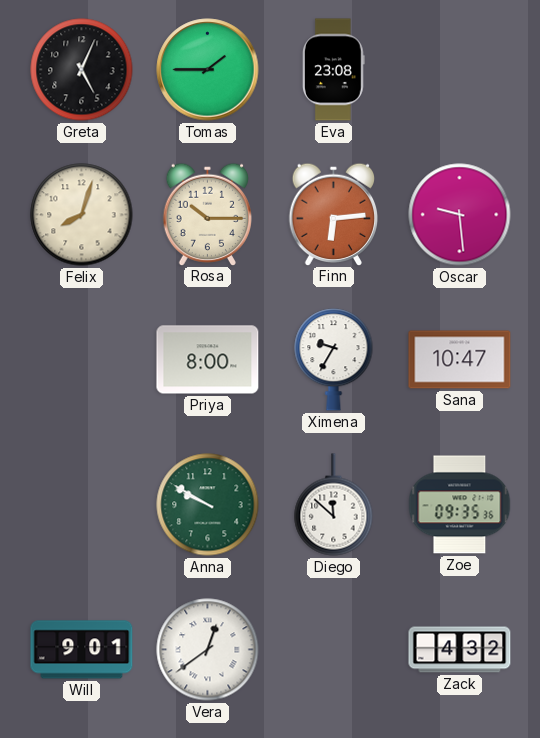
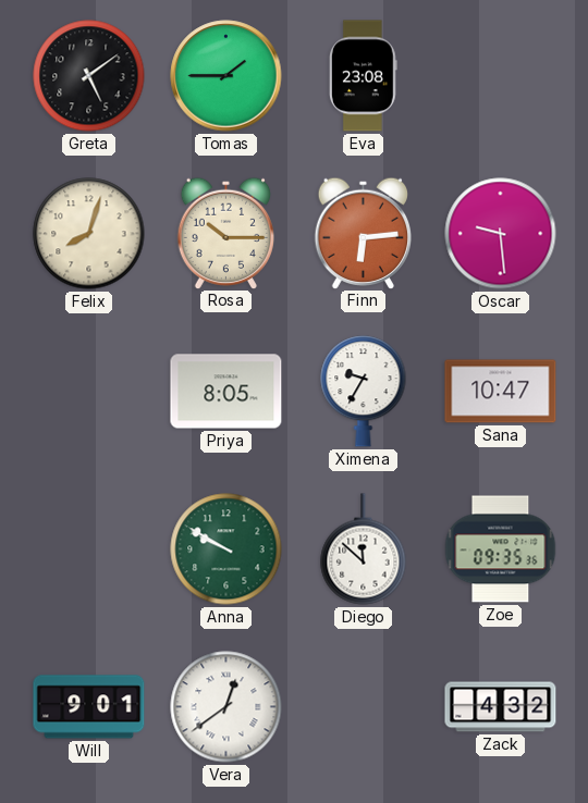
Greta: 5:04 -> 5:09 (89, 76)
Priya: 8:00 -> 8:05 (226, 392)
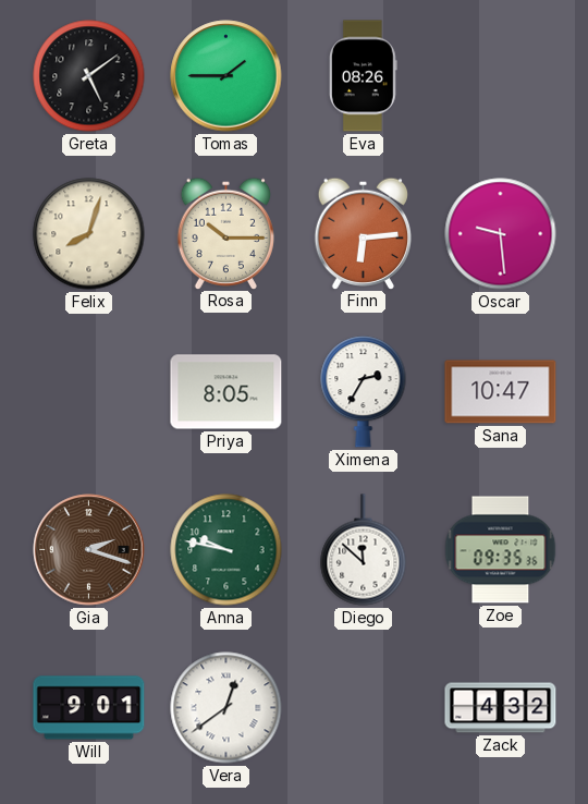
Eva: 23:08 -> 08:26 (363, 76)
Ximena: 9:35 -> 2:35 (364, 392)
Gia: none -> 2:18 (89, 550)
Anna: 9:50 -> 9:47 (226, 550)
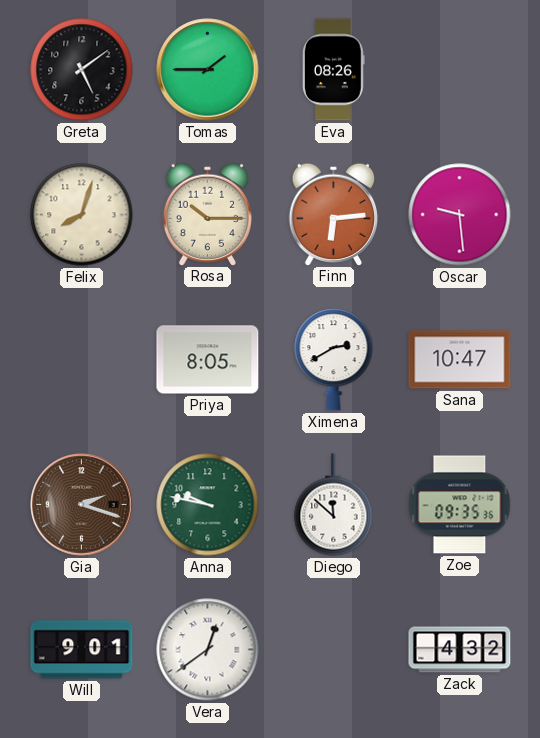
Ximena: 2:35 -> 2:40 (334, 360)
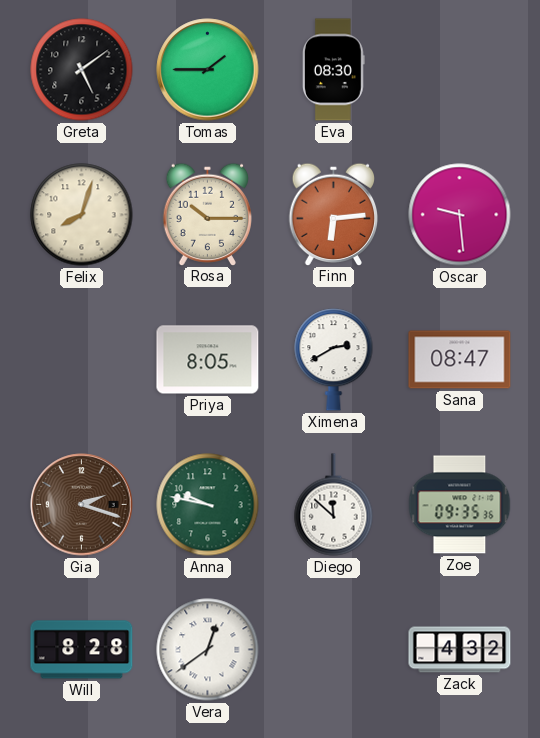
Eva: 08:26 -> 08:30 (333, 70)
Sana: 10:47 -> 08:47 (460, 360)
Will: 9:01 -> 8:28 (82, 650)
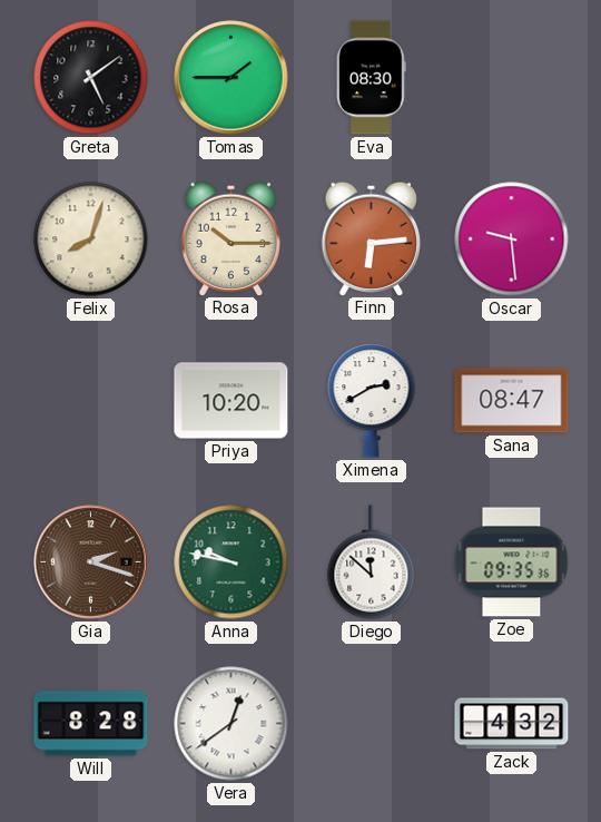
Priya: 8:05 -> 10:20 (231, 401)
